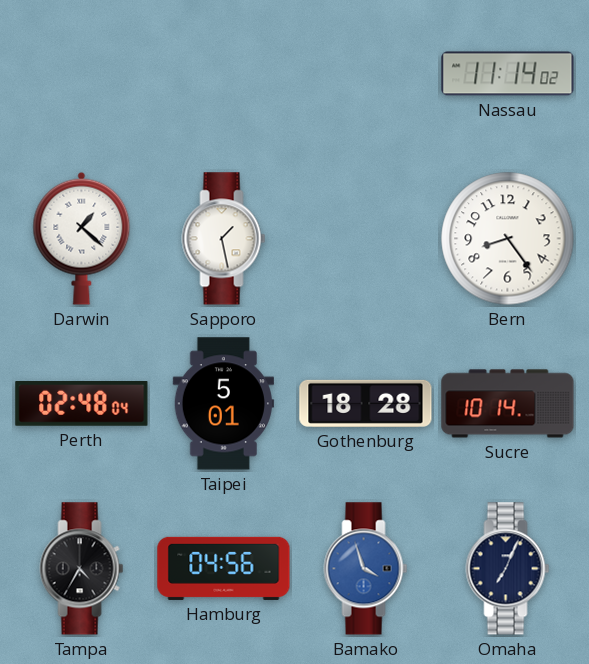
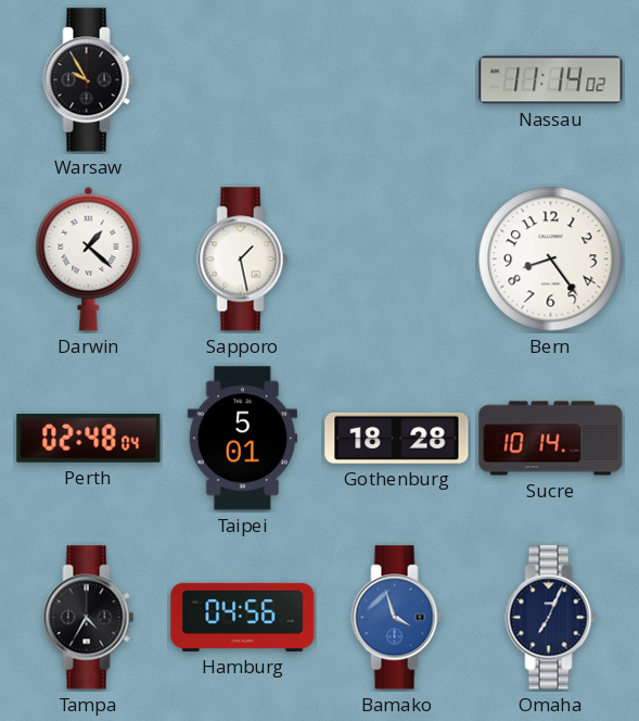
Warsaw: none -> 9:55 (89, 80)
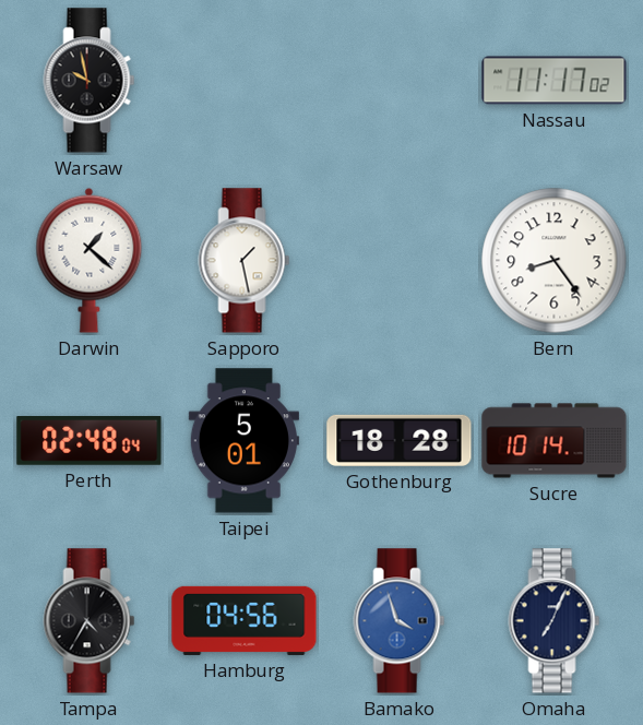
Warsaw: 9:55 -> 9:58 (90, 81)
Nassau: 11:14 -> 11:17 (555, 81)
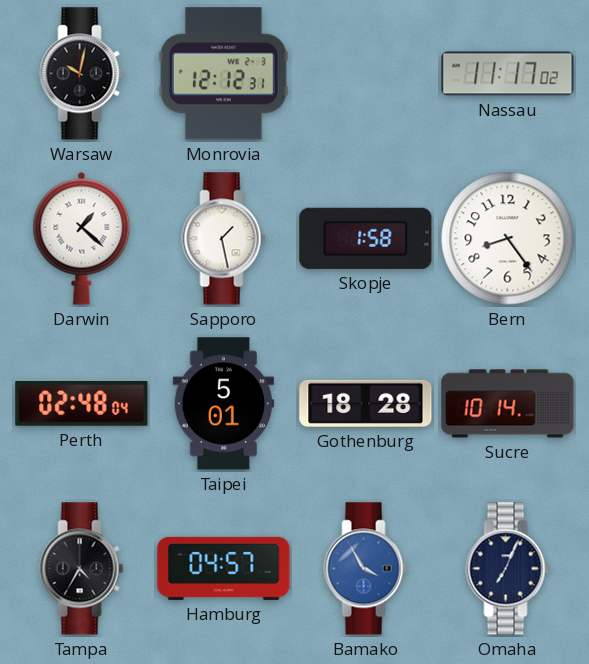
Warsaw: 9:58 -> 10:02 (82, 74)
Monrovia: none -> 12:12 (223, 74)
Skopje: none -> 1:58 (366, 238)
Hamburg: 04:56 -> 04:57 (224, 568)
Bamako: 3:57 -> 3:55 (366, 569)
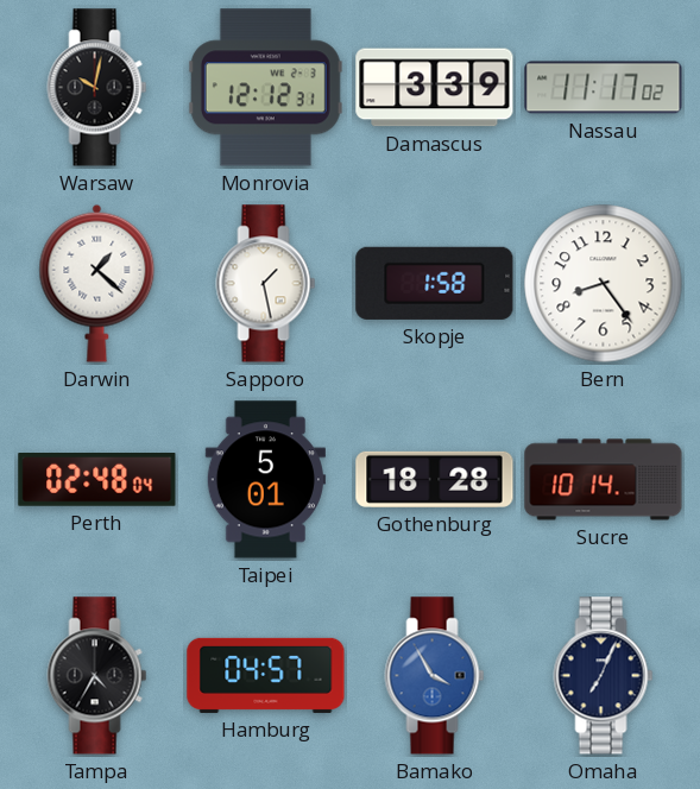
Damascus: none -> 3:39 (435, 88)
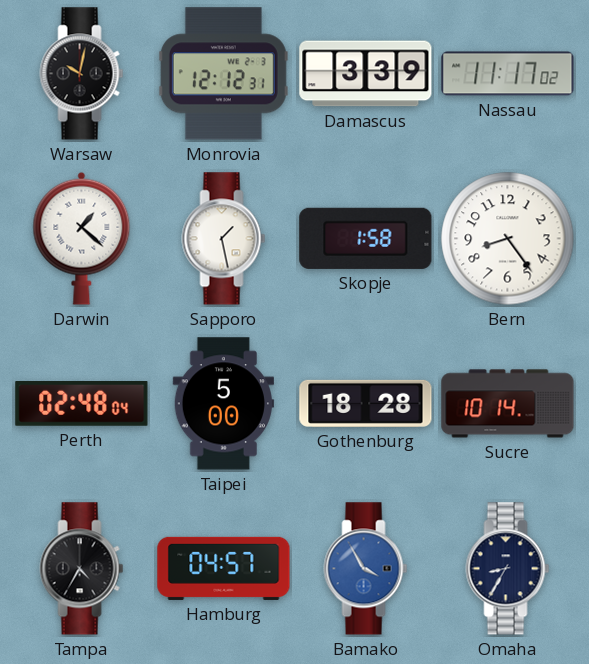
Taipei: 5:01 -> 5:00 (223, 404)
Omaha: 7:04 -> 8:35 (508, 569)
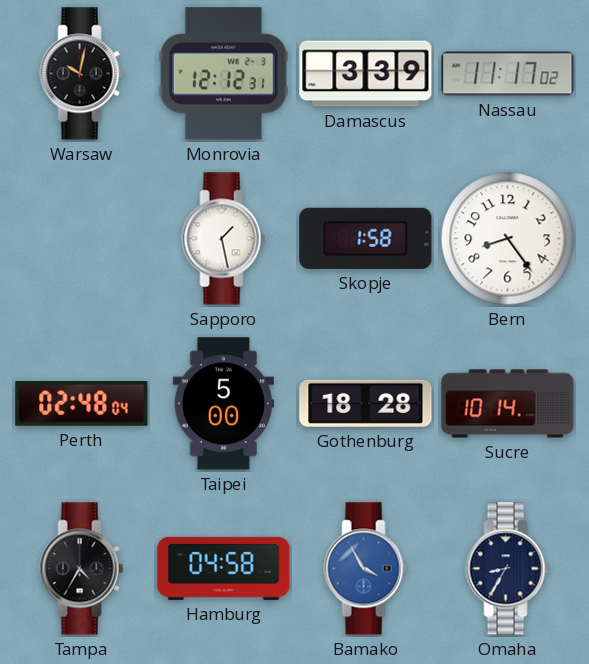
Darwin: 1:22 -> none (82, 238)
Hamburg: 04:57 -> 04:58 (224, 568)
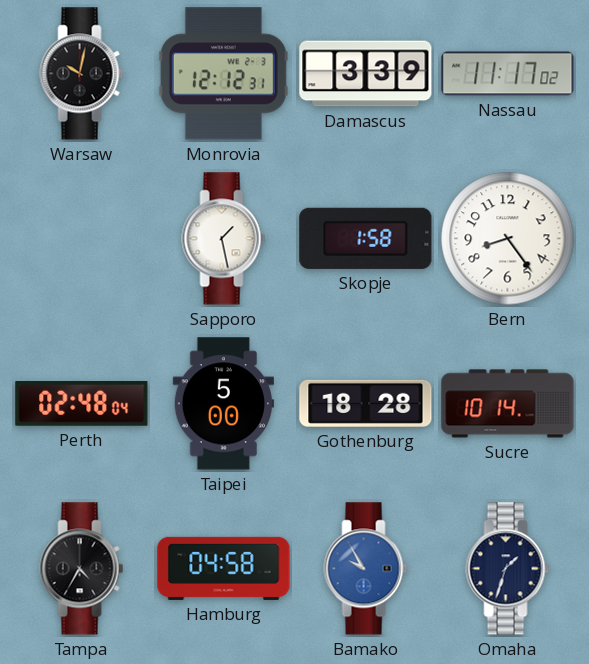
Bamako: 3:55 -> 9:55 (366, 569)
Omaha: 8:35 -> 1:33 (508, 569)
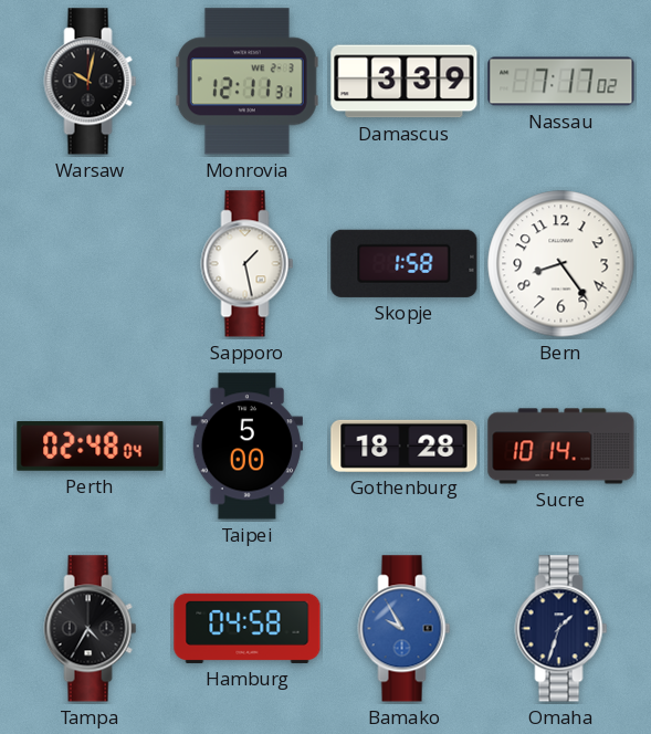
Monrovia: 12:12 -> 12:11 (246, 82)
Nassau: 11:17 -> 7:17 (561, 82)
